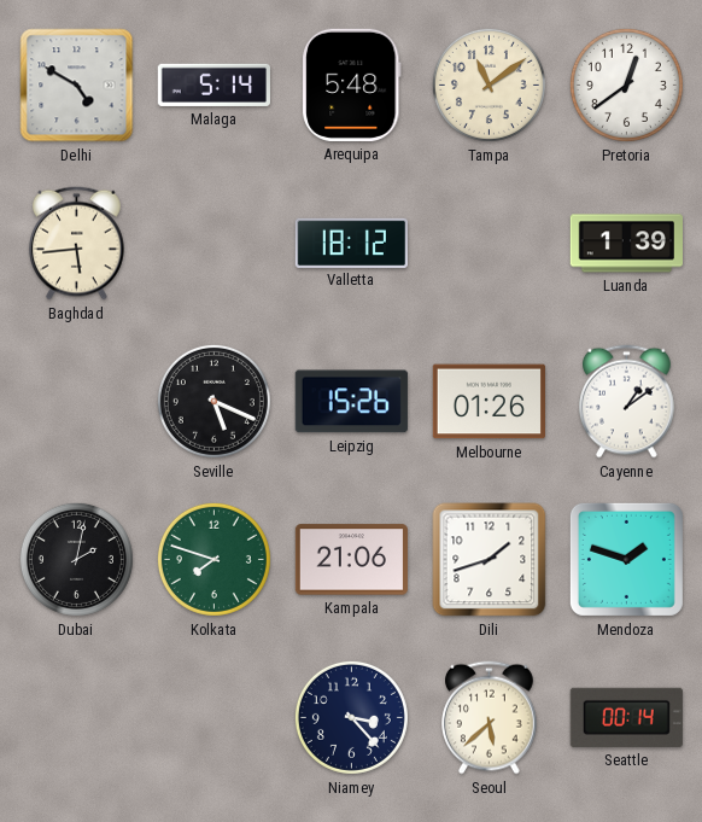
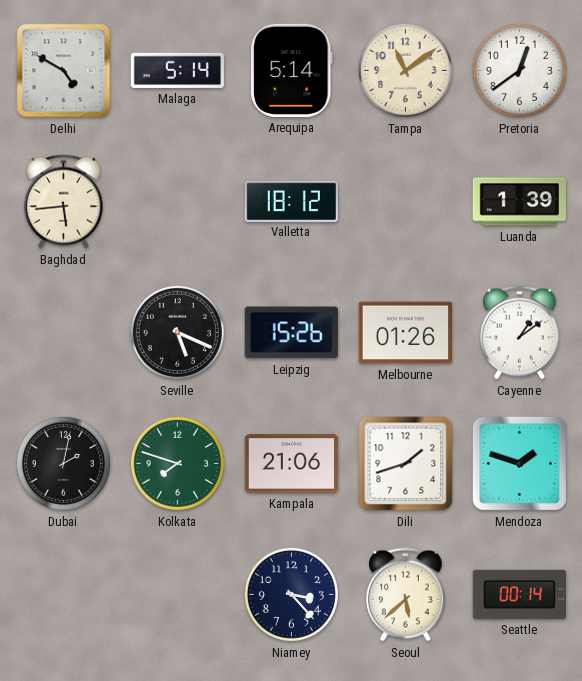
Arequipa: 5:48 -> 5:14 (292, 70)
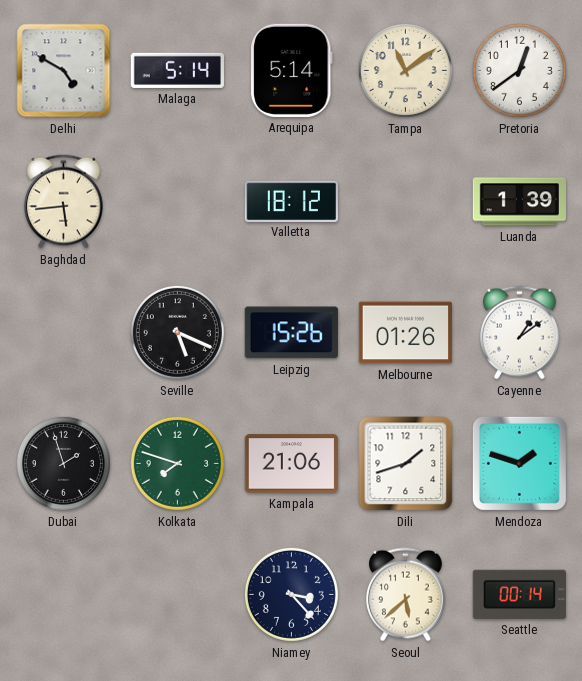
Dubai: 2:02 -> 1:57 (63, 463)
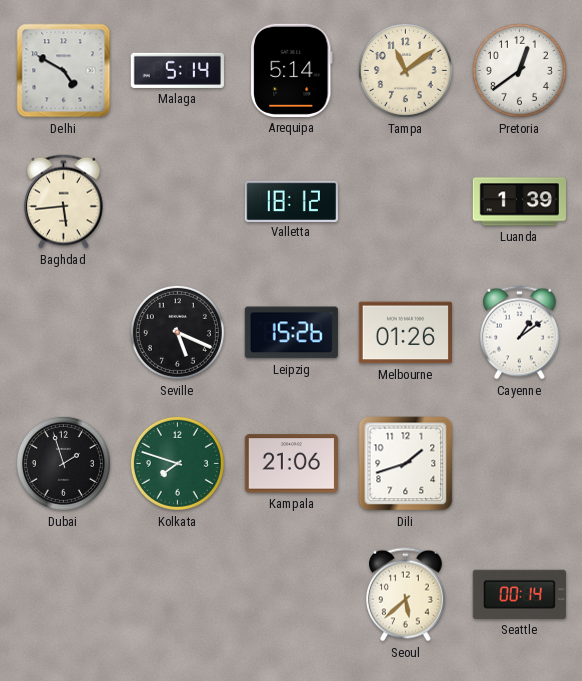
Mendoza: 1:48 -> none (519, 463)
Niamey: 3:23 -> none (291, 594)
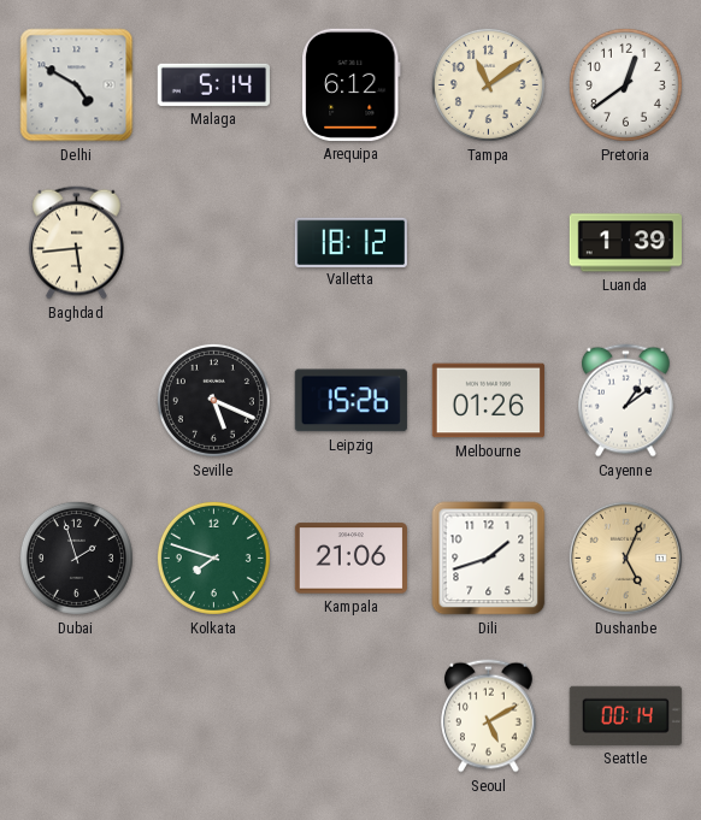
Arequipa: 5:14 -> 6:12 (352, 84)
Dushanbe: none -> 5:04 (625, 558)
Seoul: 5:38 -> 5:10 (489, 716)
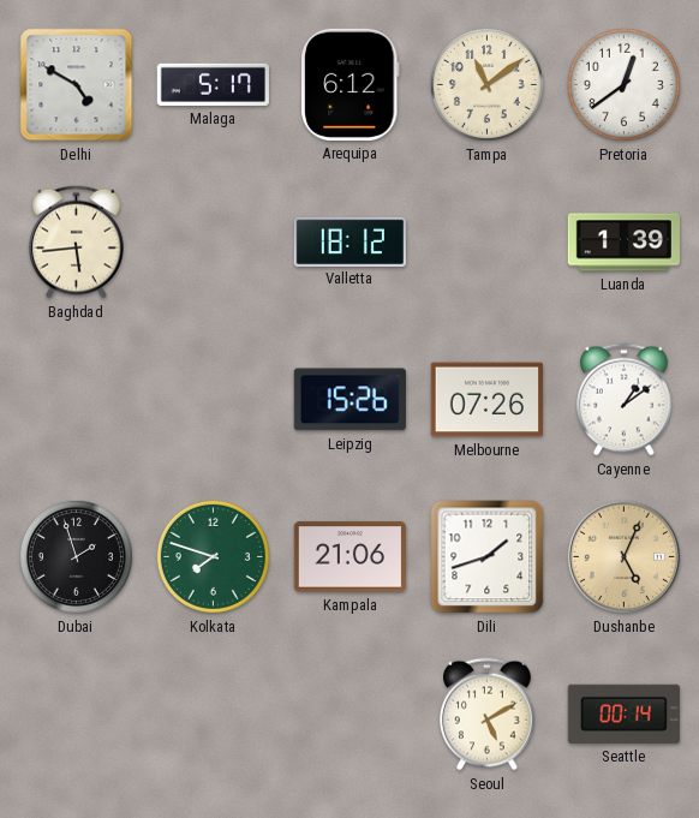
Malaga: 5:14 -> 5:17 (213, 84)
Seville: 5:19 -> none (213, 400)
Melbourne: 01:26 -> 07:26 (486, 400)
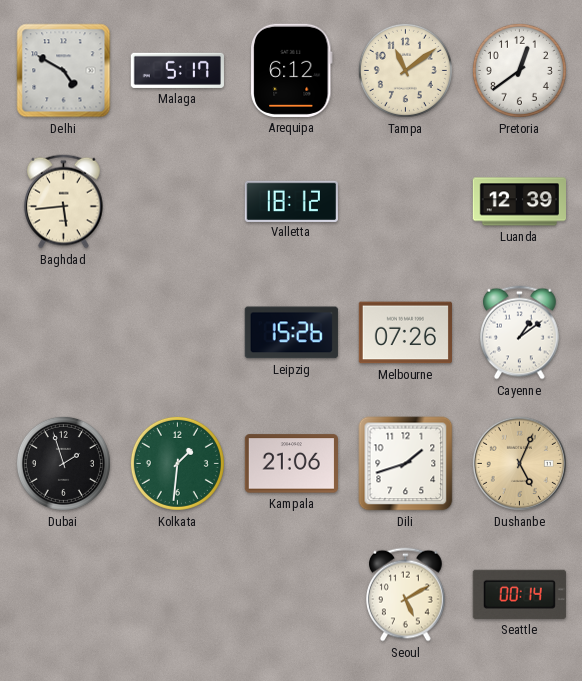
Luanda: 1:39 -> 12:39 (519, 202)
Kolkata: 7:48 -> 1:31 (177, 463)
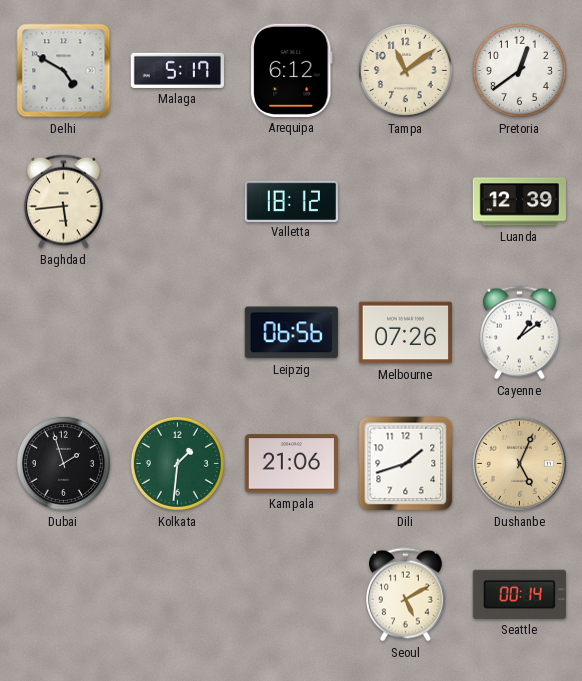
Leipzig: 15:26 -> 06:56 (291, 333)
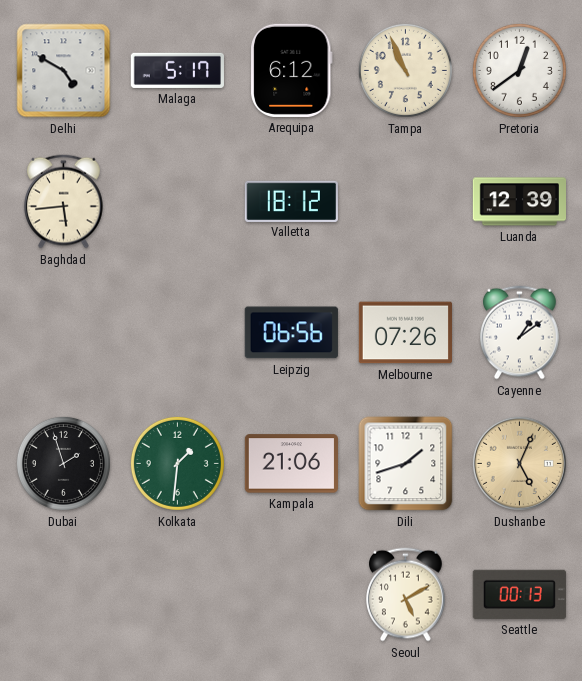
Tampa: 11:09 -> 10:56 (405, 70)
Seattle: 00:14 -> 00:13 (519, 594)
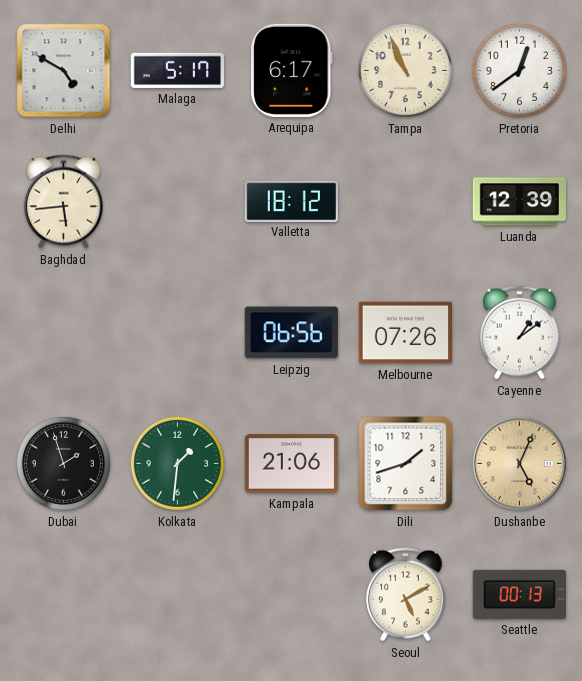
Arequipa: 6:12 -> 6:17 (292, 70)
